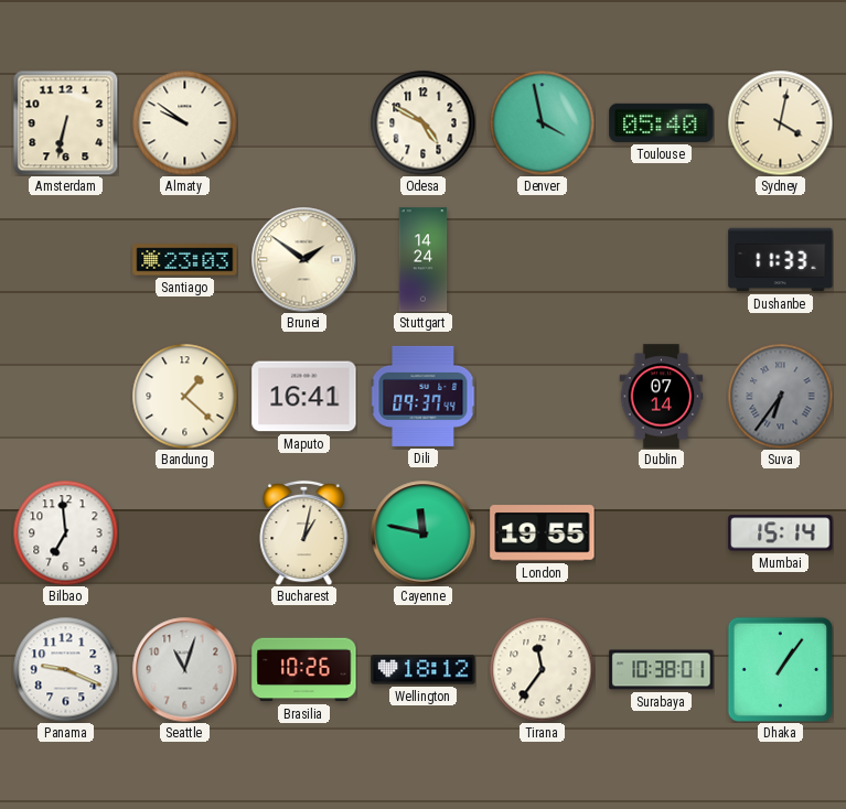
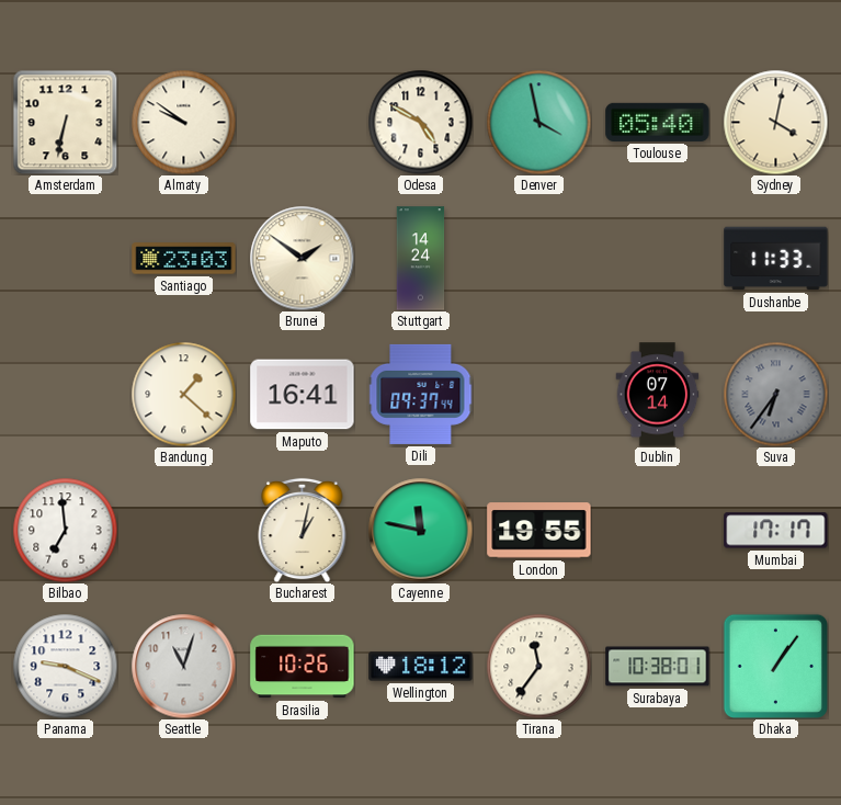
Mumbai: 15:14 -> 17:17 (776, 531)
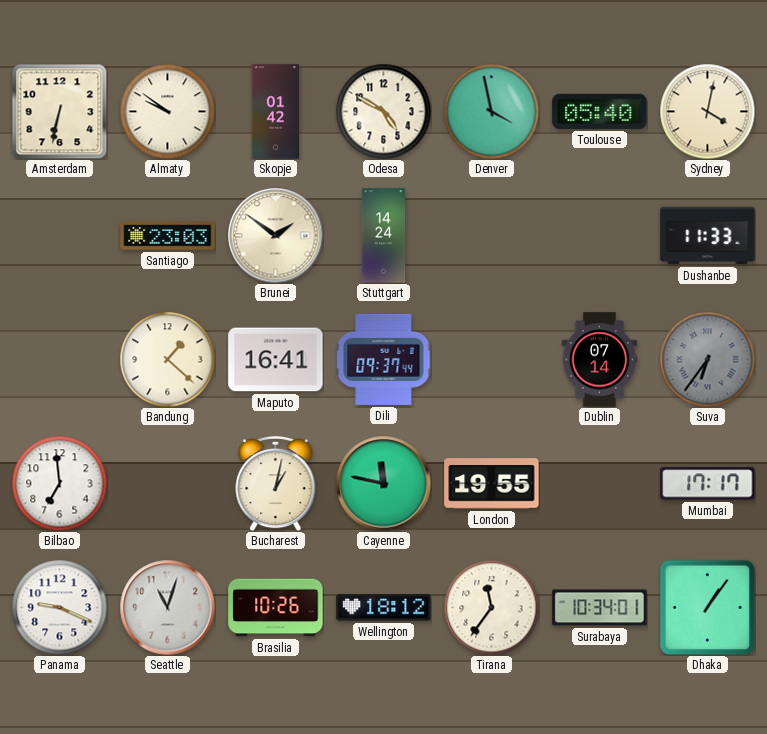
Skopje: none -> 01:42 (276, 112)
Surabaya: 10:38 -> 10:34 (600, 608)
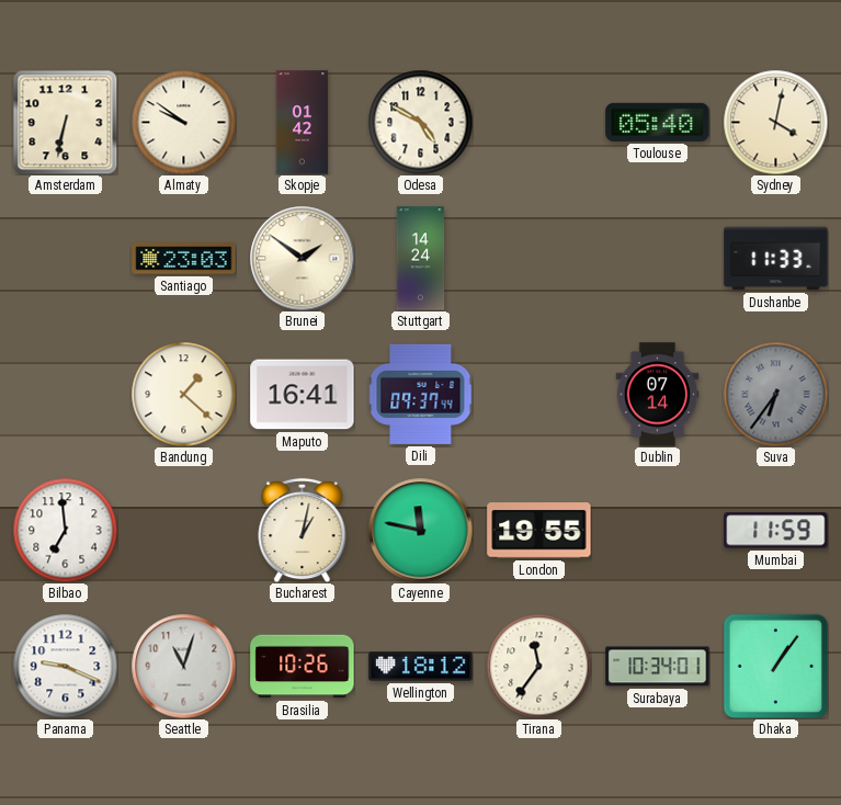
Denver: 3:58 -> none (491, 111)
Mumbai: 17:17 -> 11:59 (776, 531)
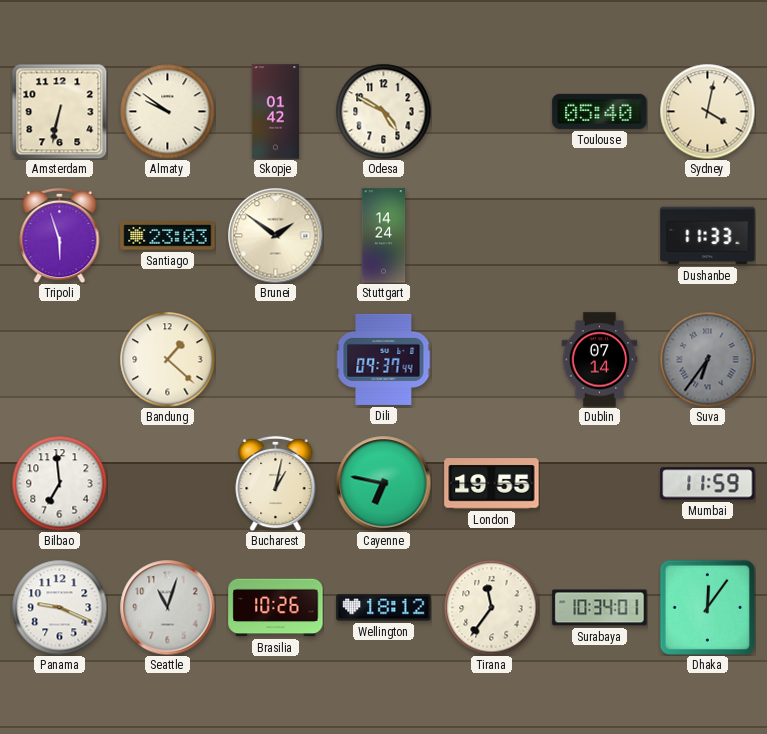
Tripoli: none -> 5:57 (60, 235)
Maputo: 16:41 -> none (303, 395)
Cayenne: 11:47 -> 6:47 (383, 483)
Dhaka: 1:06 -> 12:06 (707, 607)
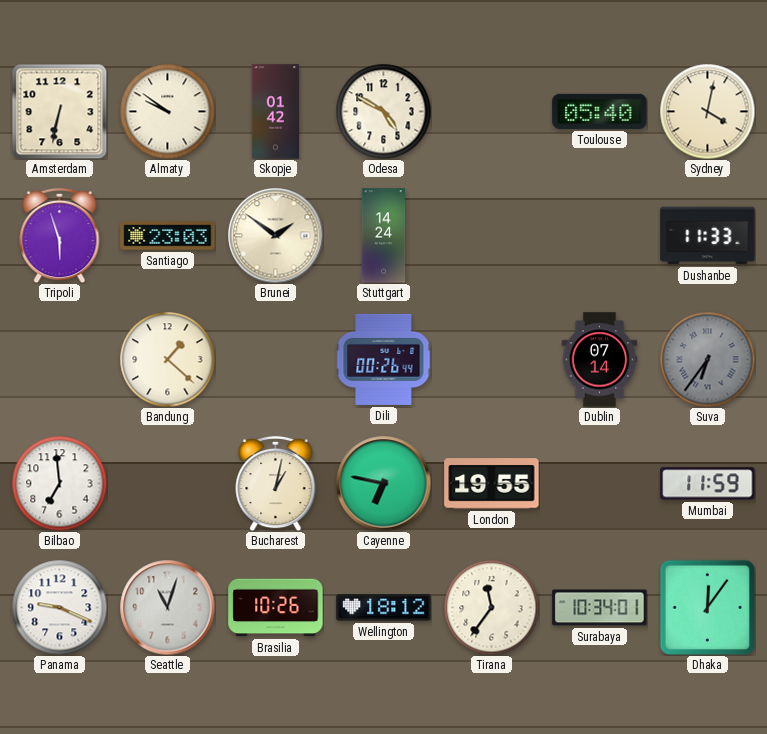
Dili: 09:37 -> 00:26 (383, 359)
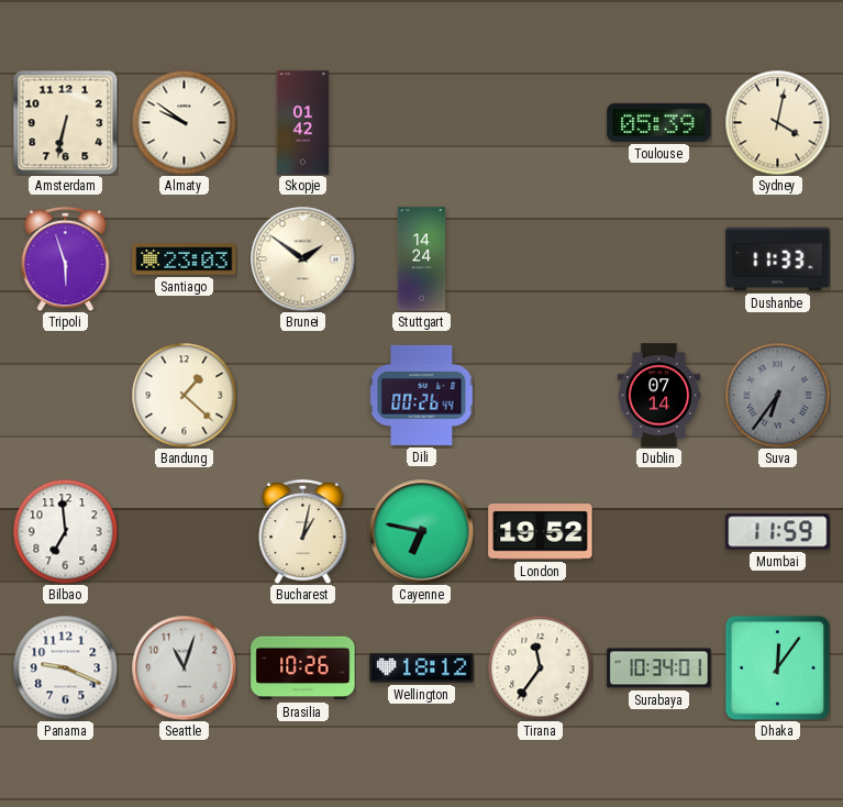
Odesa: 4:50 -> none (383, 111)
Toulouse: 05:40 -> 05:39 (659, 122)
London: 19:55 -> 19:52 (541, 532)
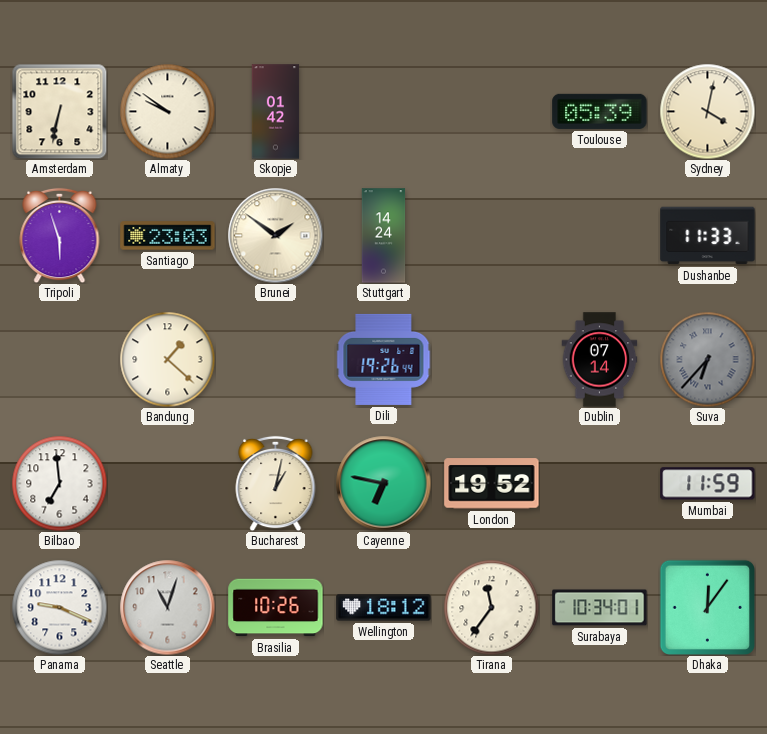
Dili: 00:26 -> 19:26 (383, 359)
Suva: 6:36 -> 6:37 (707, 359)
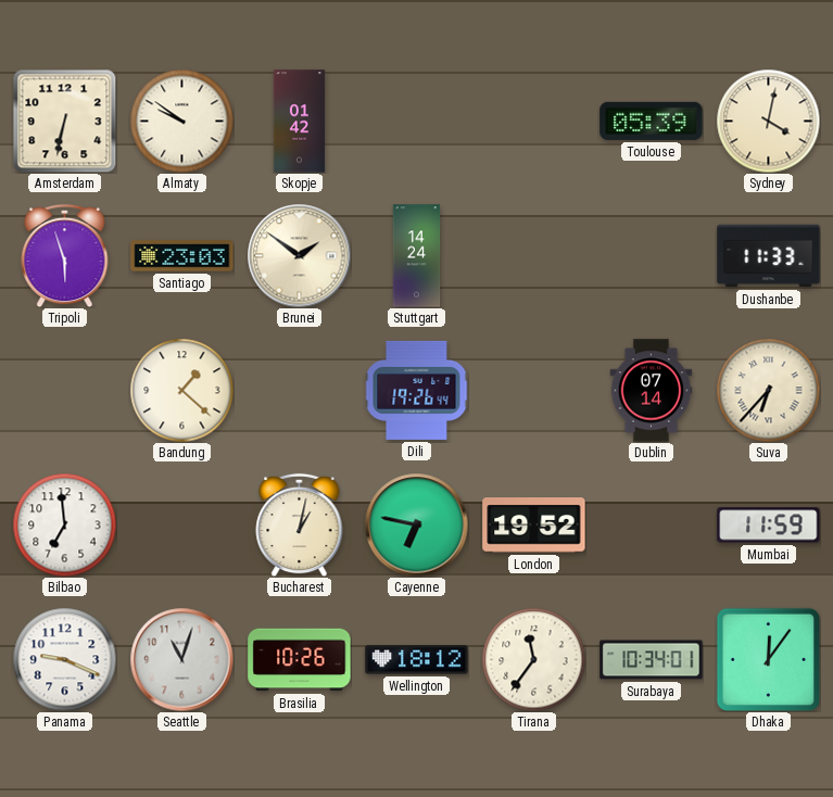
Suva dial: grey -> cream (768, 390)
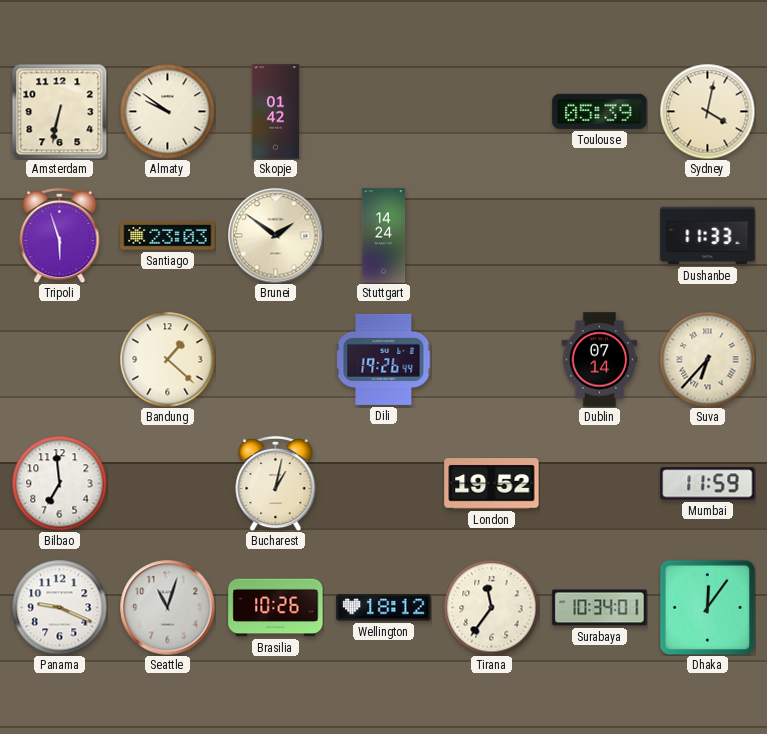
Cayenne: 6:47 -> none (416, 524)
